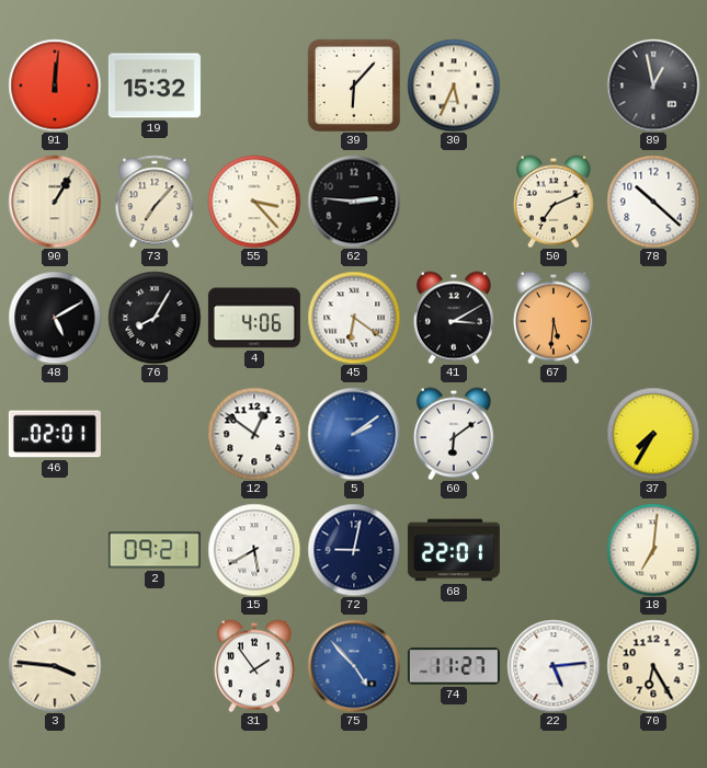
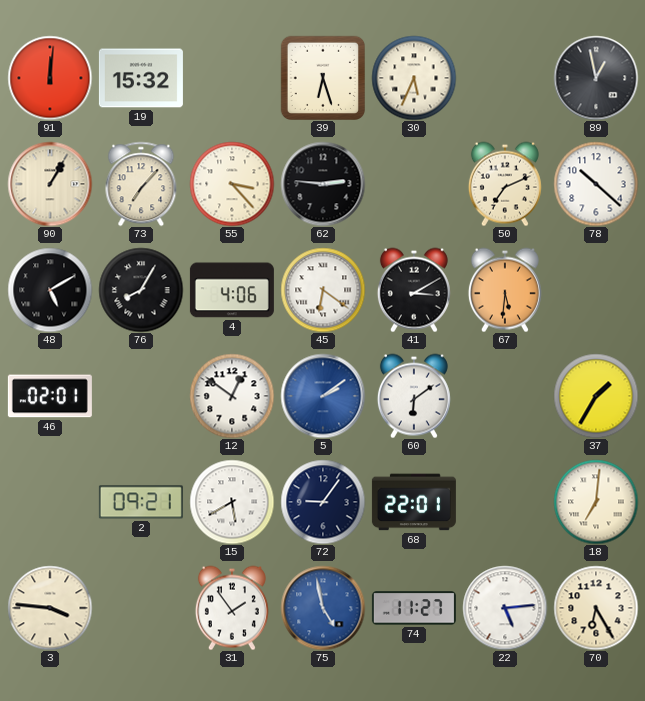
39: 6:07 -> 6:27 (322, 77)
37: 7:35 -> 1:35 (596, 396)
72: 9:02 -> 9:06 (323, 502)
75: 4:53 -> 4:58 (323, 608)
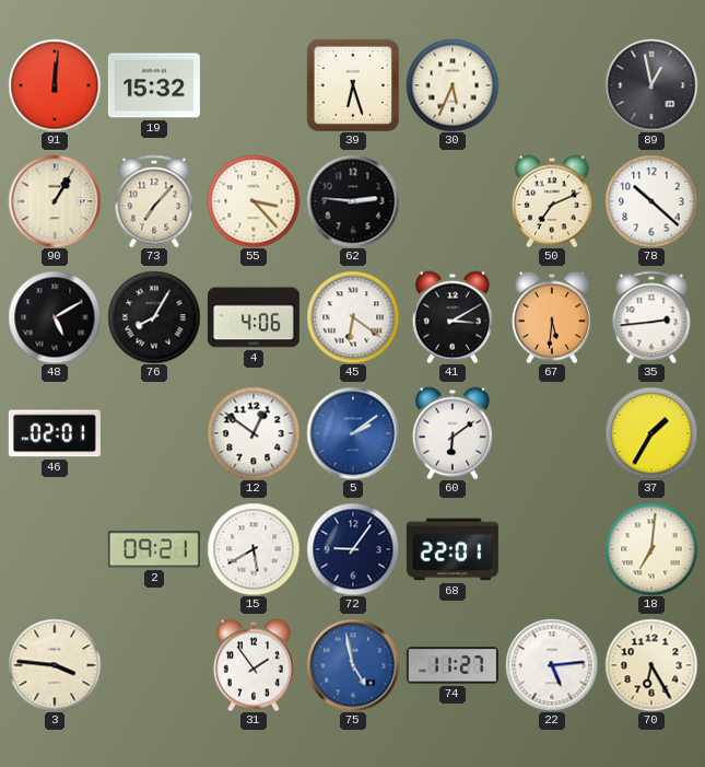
35: none -> 2:44 (651, 317)
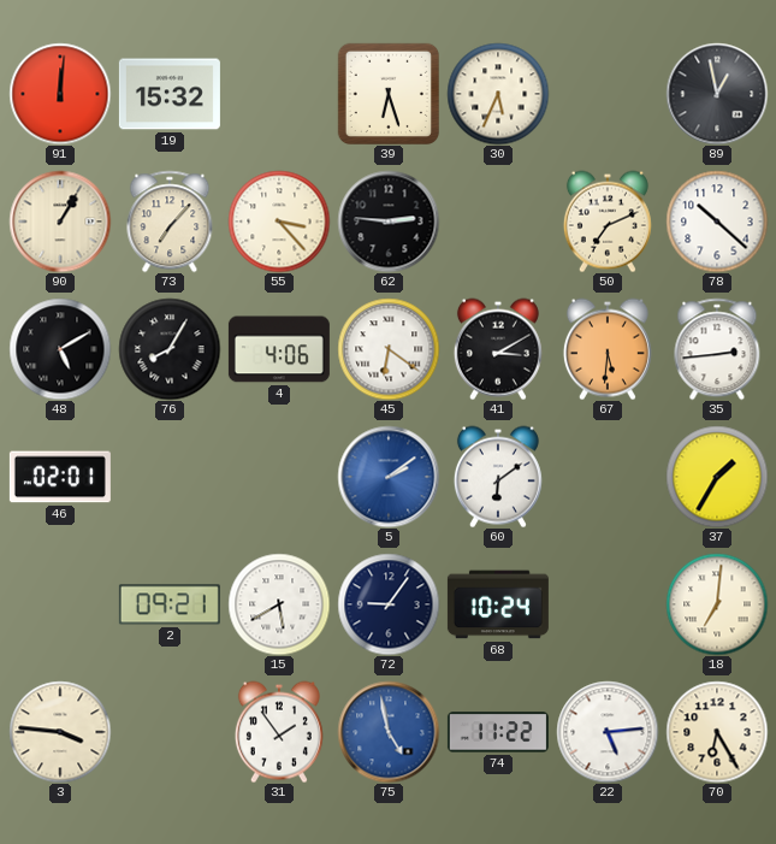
12: 12:51 -> none (254, 433)
68: 22:01 -> 10:24 (498, 604)
74: 11:27 -> 11:22 (498, 732)
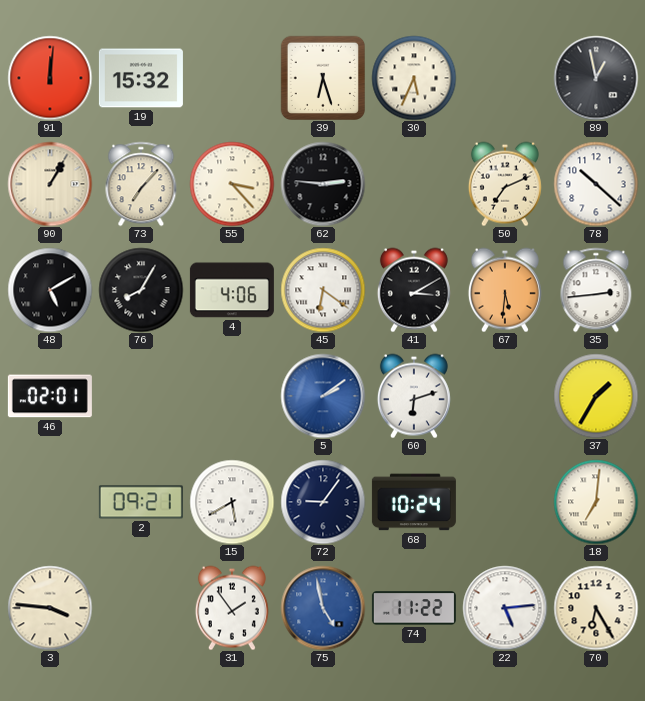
60: 6:09 -> 6:12 (414, 396)
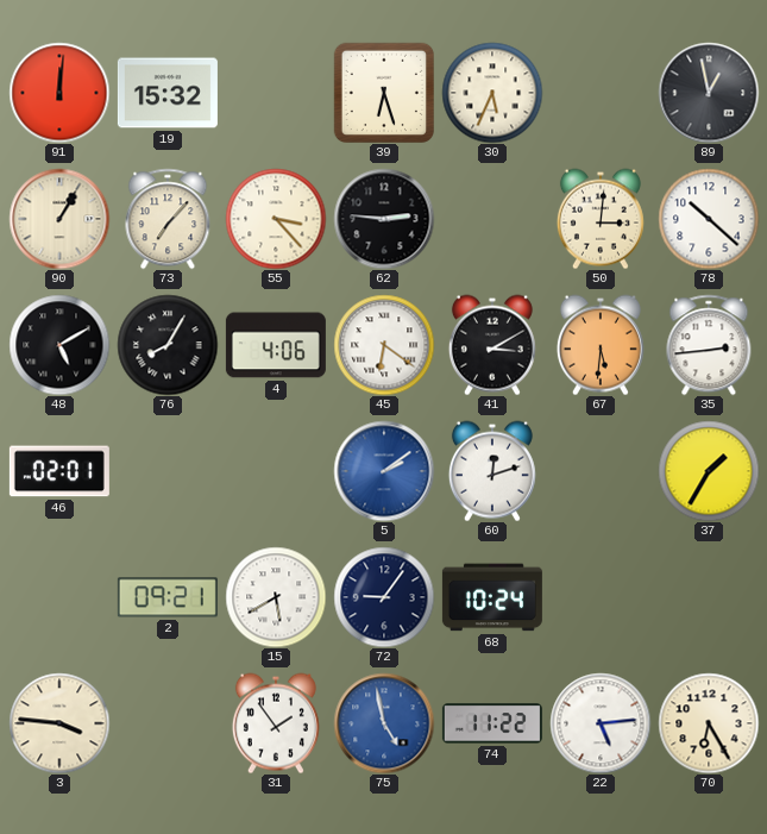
50: 7:11 -> 3:01 (601, 219)
60: 6:12 -> 12:12 (492, 471)
18: 7:01 -> none (596, 502)
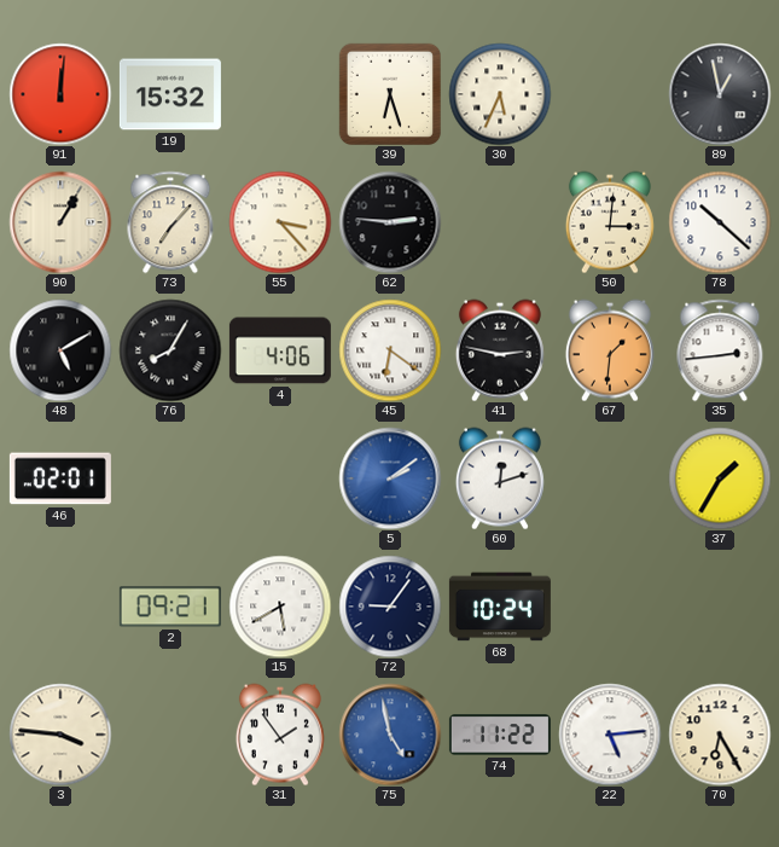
41: 3:10 -> 2:47 (500, 350)
67: 5:31 -> 1:31 (610, 350)
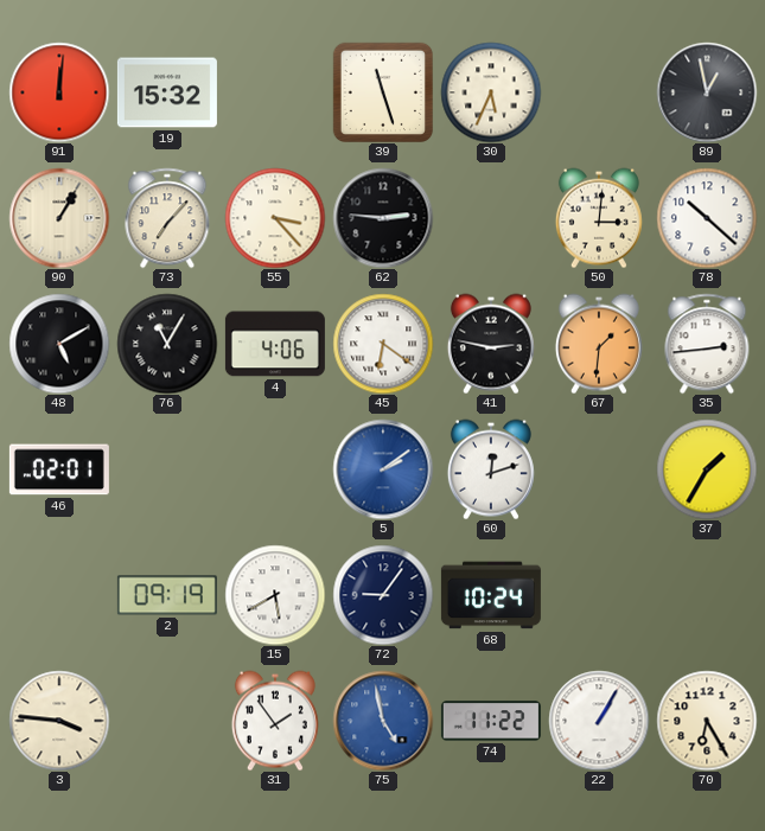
39: 6:27 -> 11:27 (382, 91)
76: 8:05 -> 11:05 (167, 344)
2: 09:21 -> 09:19 (167, 595)
22: 5:14 -> 1:05 (599, 721)
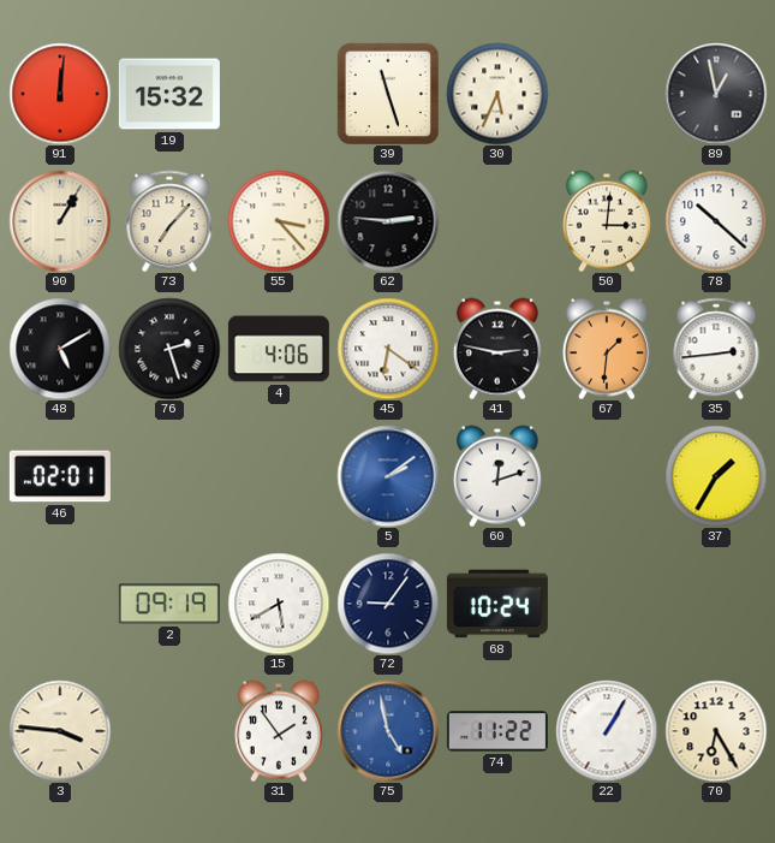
76: 11:05 -> 2:27 (169, 349)
